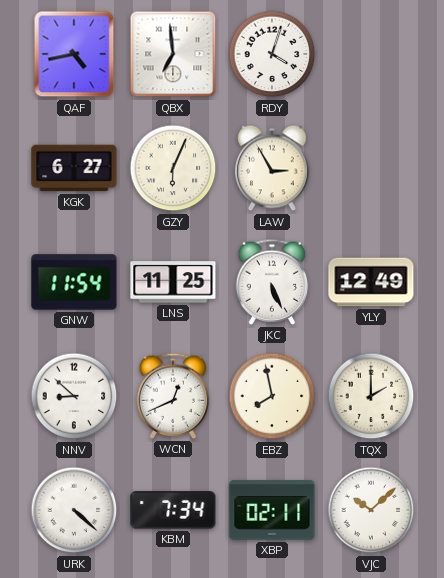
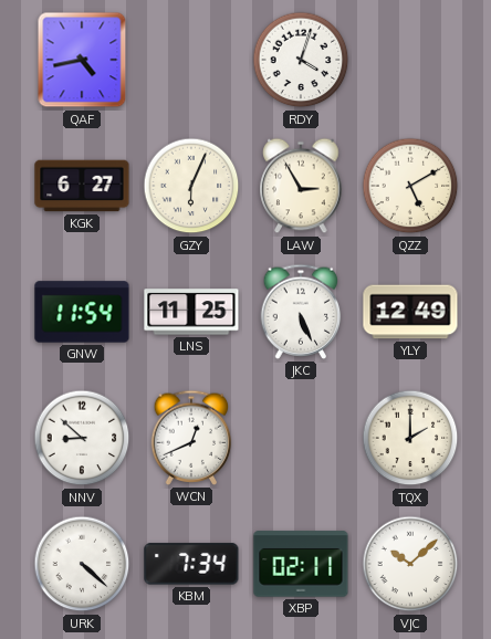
QBX: 6:59 -> none (173, 54)
QZZ: none -> 5:10 (410, 186)
EBZ: 7:58 -> none (272, 396)
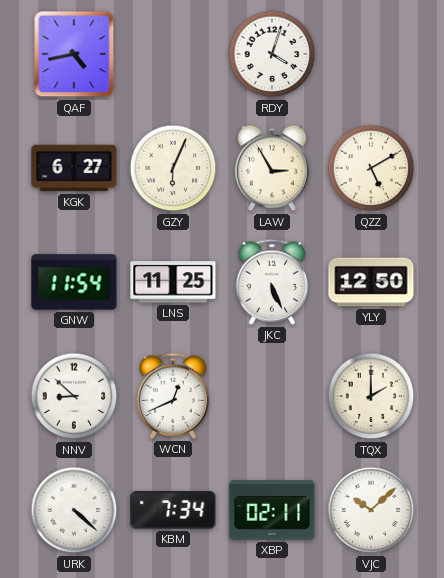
YLY: 12:49 -> 12:50 (371, 282)
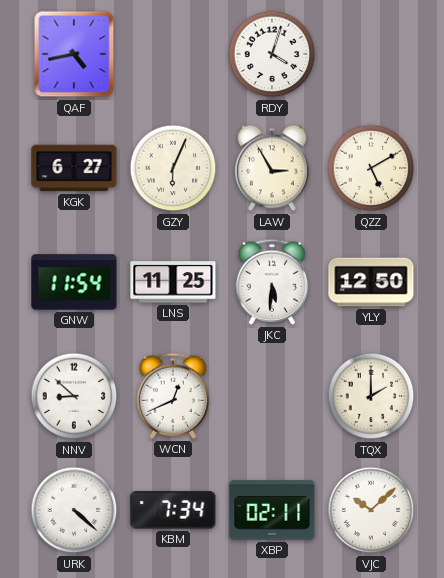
JKC: 5:26 -> 5:31 (272, 282)
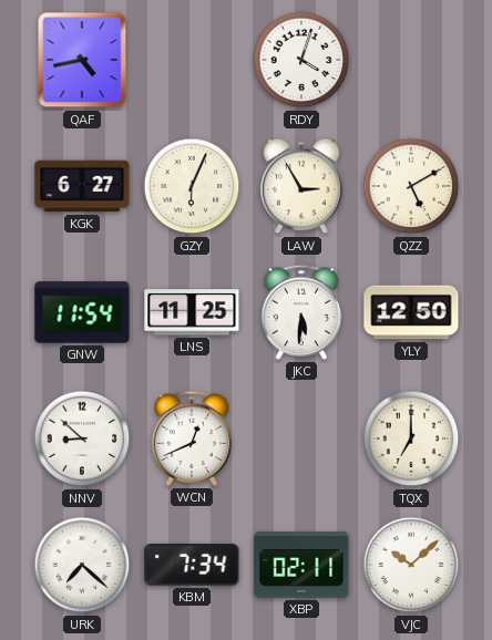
TQX: 2:00 -> 7:00 (411, 438)
URK: 4:22 -> 7:22 (82, 565)
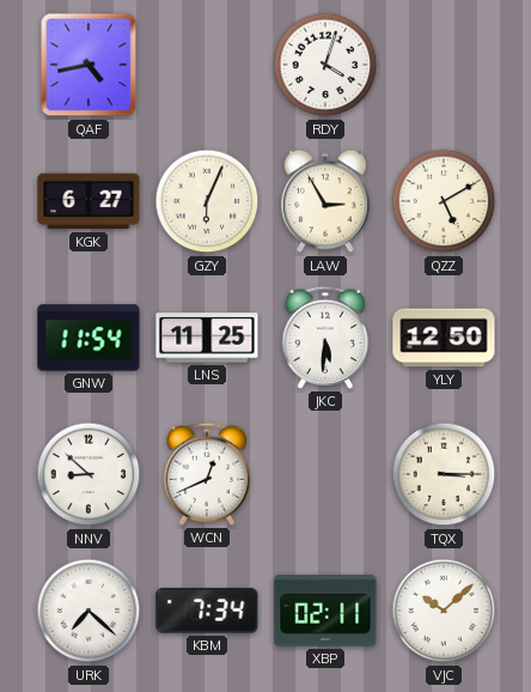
TQX: 7:00 -> 3:15 (444, 474)
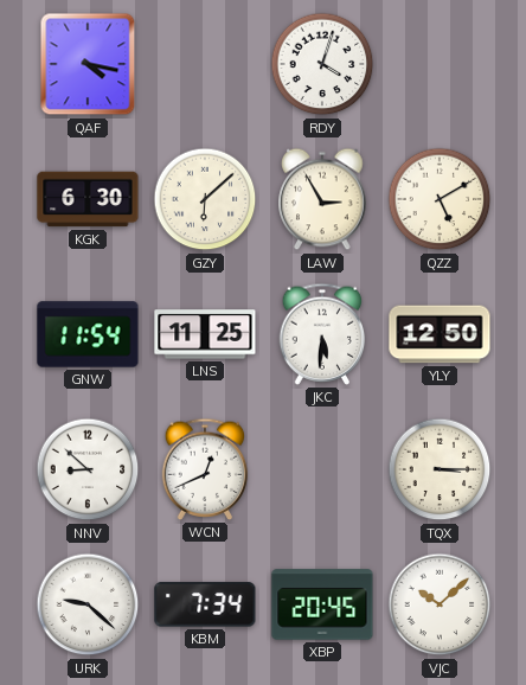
QAF: 4:43 -> 4:17 (88, 64)
KGK: 6:27 -> 6:30 (88, 199)
GZY: 6:04 -> 6:08 (205, 199)
URK: 7:22 -> 9:22 (88, 604)
XBP: 02:11 -> 20:45 (322, 604)
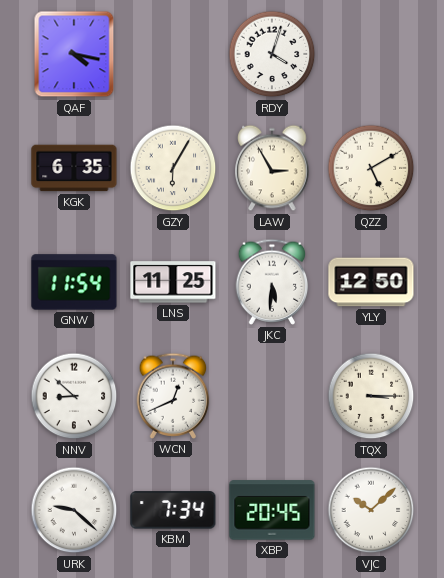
KGK: 6:30 -> 6:35 (74, 168)
GZY: 6:08 -> 6:05 (173, 168)
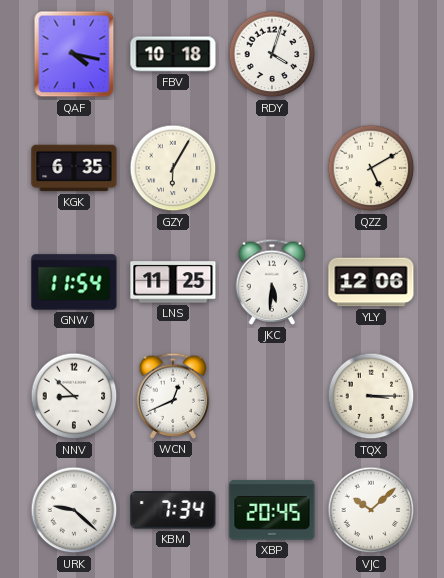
FBV: none -> 10:18 (173, 54)
LAW: 2:55 -> none (272, 168)
YLY: 12:50 -> 12:06 (371, 282)
